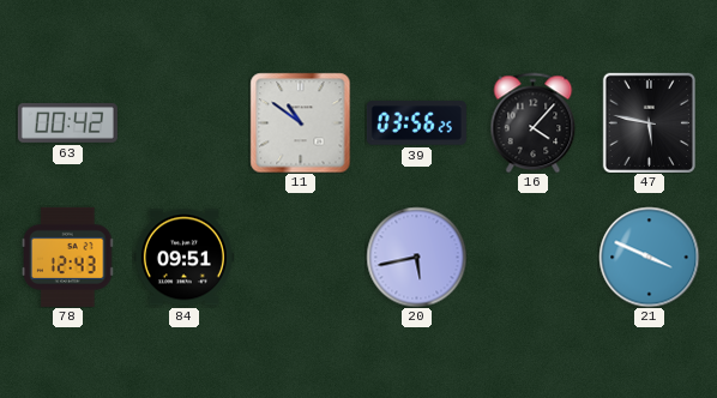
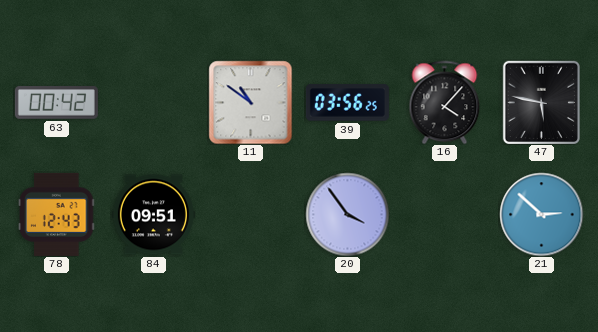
20: 5:43 -> 3:54 (347, 214)
21: 3:49 -> 2:52 (541, 214)
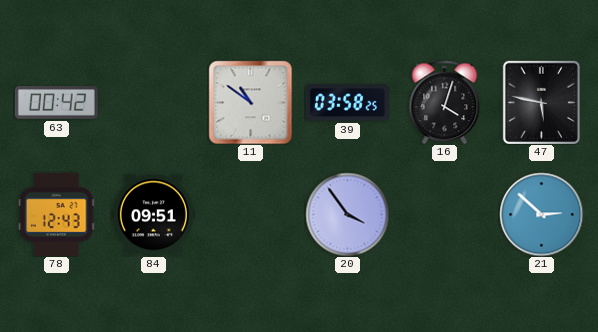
39: 03:56 -> 03:58 (347, 103)
16: 4:07 -> 4:03 (445, 102)
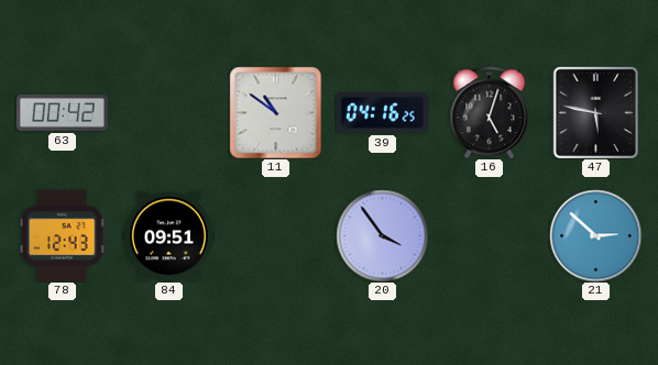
39: 03:58 -> 04:16 (382, 113)
16: 4:03 -> 5:03 (490, 112)
